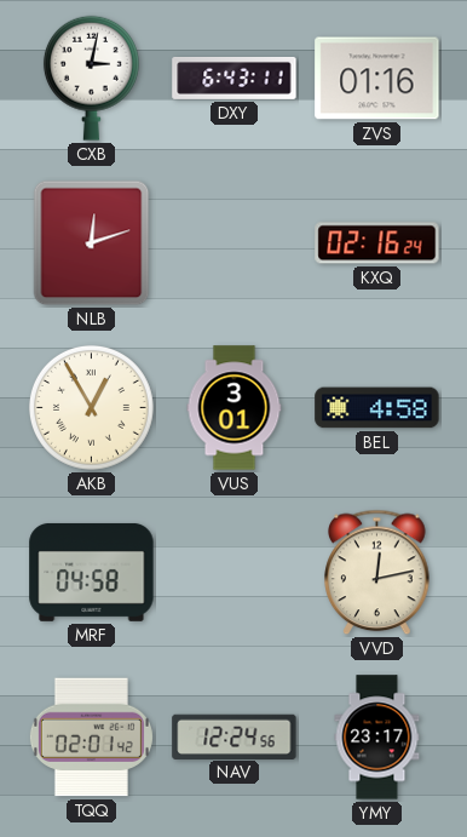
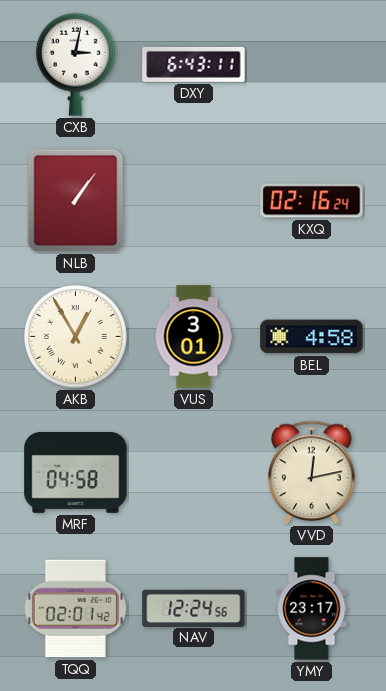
ZVS: 01:16 -> none (377, 79)
NLB: 12:12 -> 1:06 (76, 201)
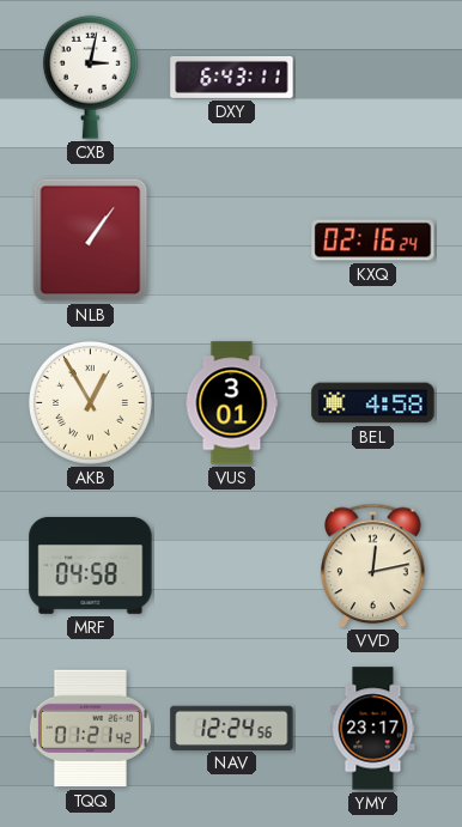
TQQ: 02:01 -> 01:21 (90, 729)
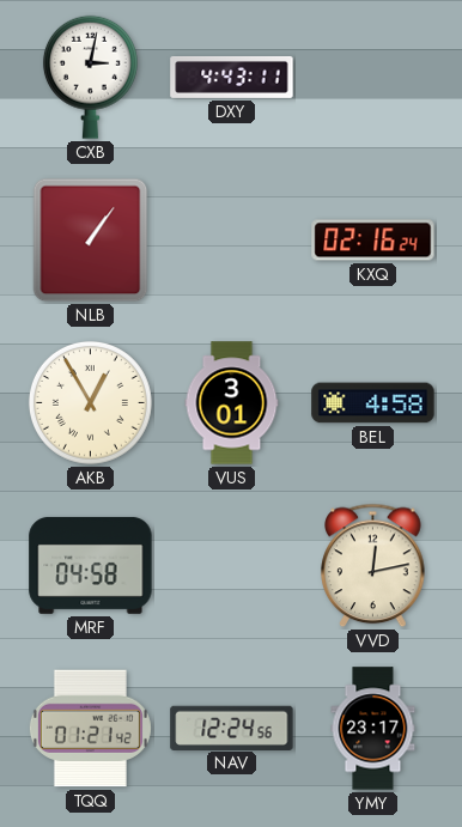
DXY: 6:43 -> 4:43 (232, 77)
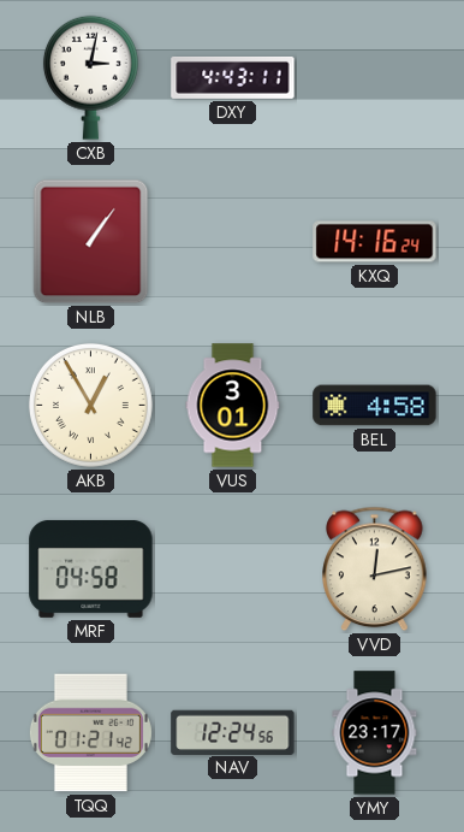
KXQ: 02:16 -> 14:16 (375, 242)
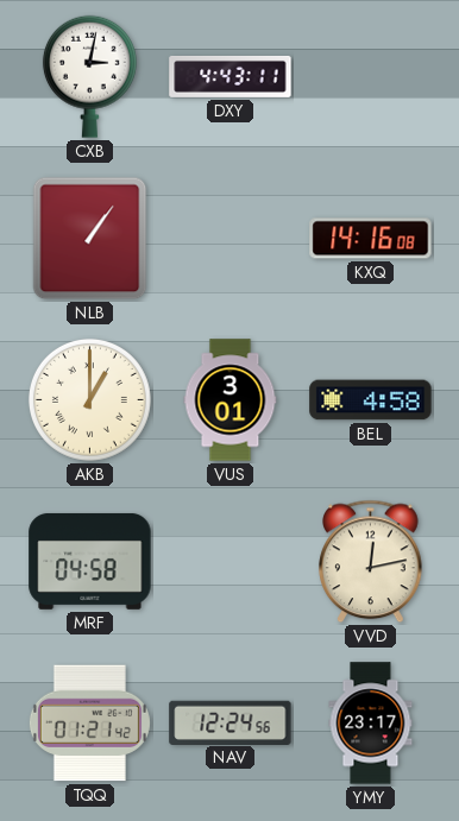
KXQ: 14:16:24 -> 14:16:08 (371, 239)
AKB: 12:55 -> 1:00 (89, 399)
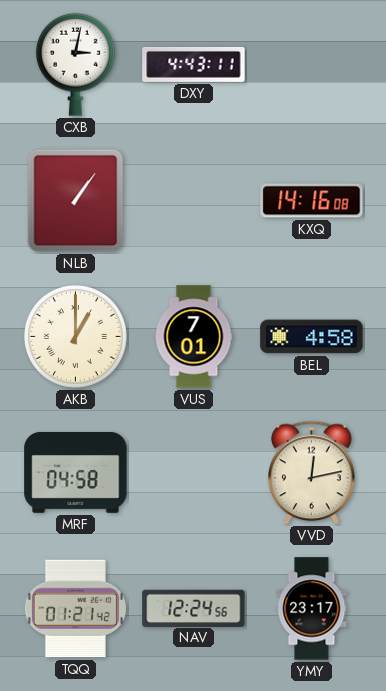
VUS: 3:01 -> 7:01 (194, 337)
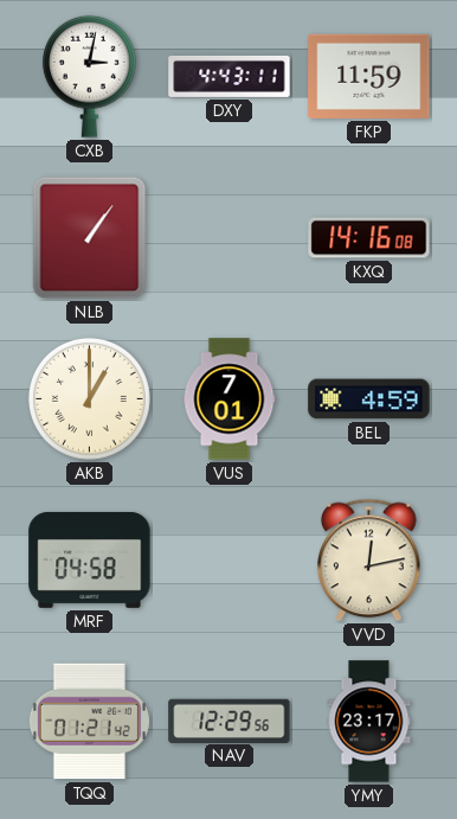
FKP: none -> 11:59 (369, 76)
BEL: 4:58 -> 4:59 (369, 399)
NAV: 12:24 -> 12:29 (230, 721)
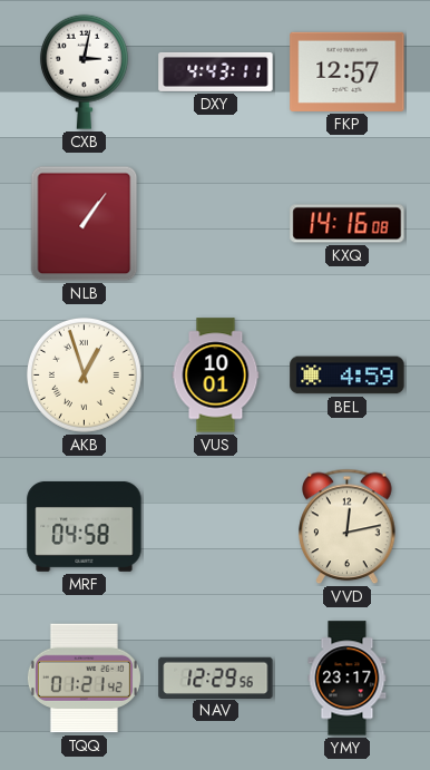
FKP: 11:59 -> 12:57 (348, 71)
AKB: 1:00 -> 12:57 (84, 374)
VUS: 7:01 -> 10:01 (216, 376)
